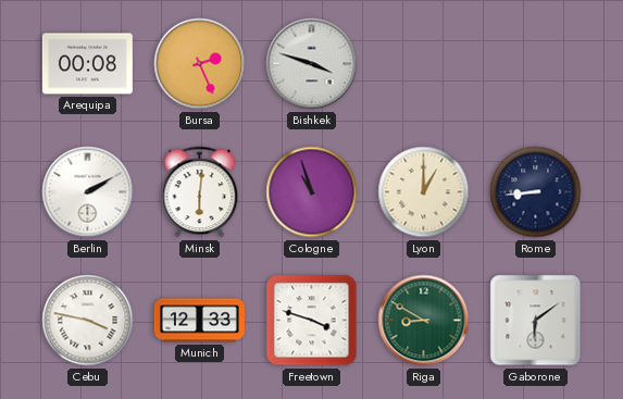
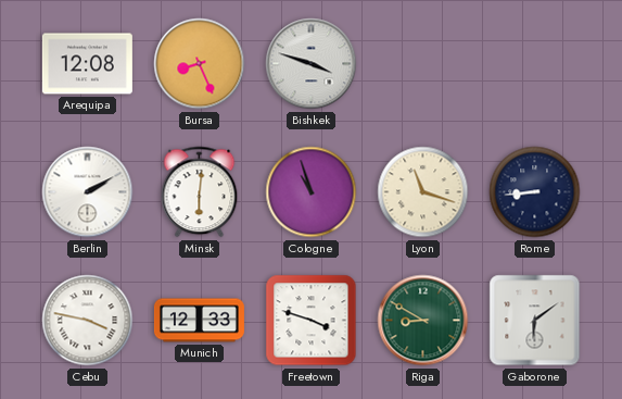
Arequipa: 00:08 -> 12:08 (87, 64)
Bursa: 2:26 -> 8:26 (200, 64)
Lyon: 1:00 -> 11:18 (423, 192)
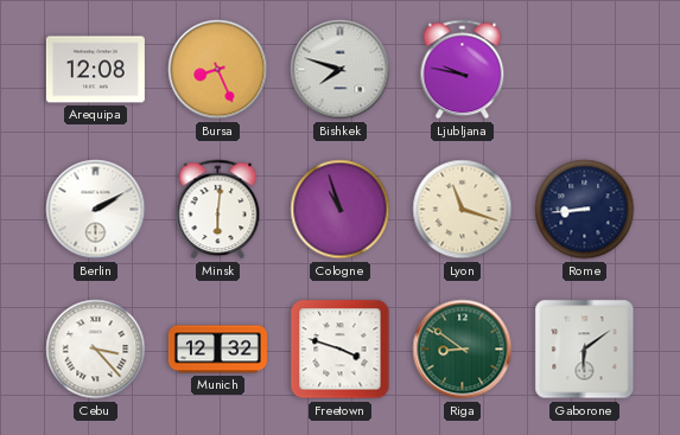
Bishkek: 3:48 -> 7:48 (341, 70)
Ljubljana: none -> 9:47 (463, 70)
Cebu: 3:47 -> 3:23 (96, 350)
Munich: 12:33 -> 12:32 (217, 350)
Riga: 8:50 -> 8:51 (463, 350)
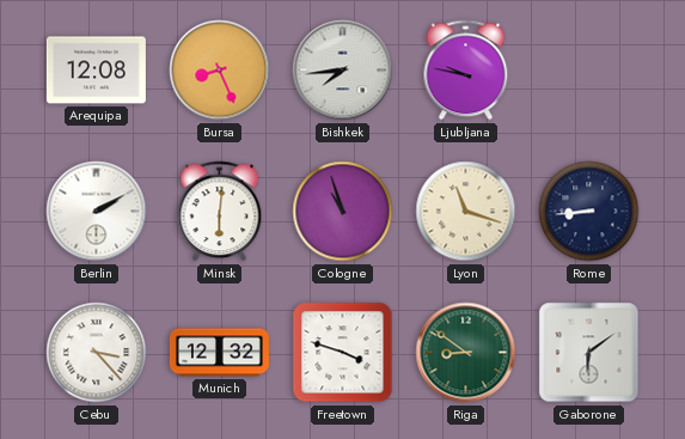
Bishkek: 7:48 -> 7:44 (343, 71)
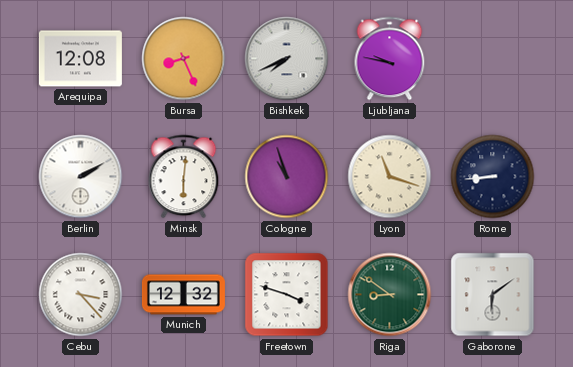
Bishkek: 7:44 -> 7:41 (287, 59)
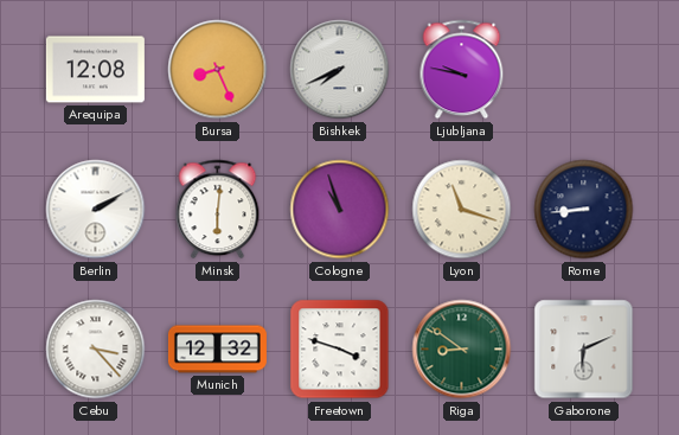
Gaborone: 6:09 -> 6:11 (584, 350)
